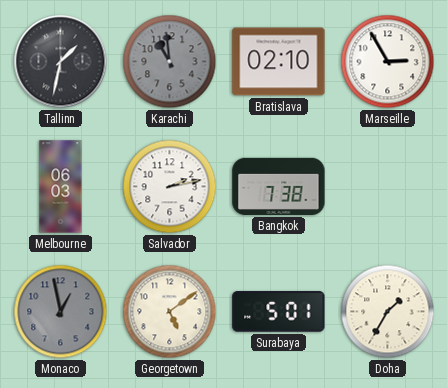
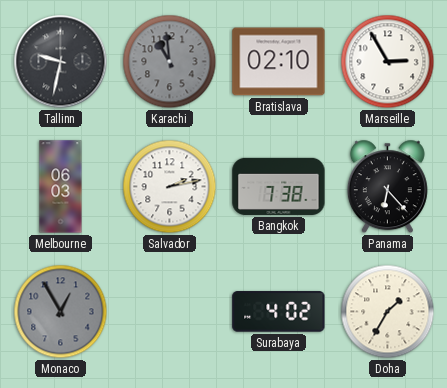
Tallinn: 1:32 -> 9:32 (61, 62)
Panama: none -> 6:23 (387, 187)
Monaco: 12:58 -> 12:55 (61, 312)
Georgetown: 5:09 -> none (170, 312)
Surabaya: 5:01 -> 4:02 (279, 312)
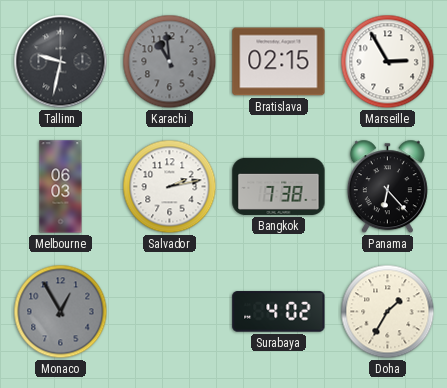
Bratislava: 02:10 -> 02:15 (279, 62)
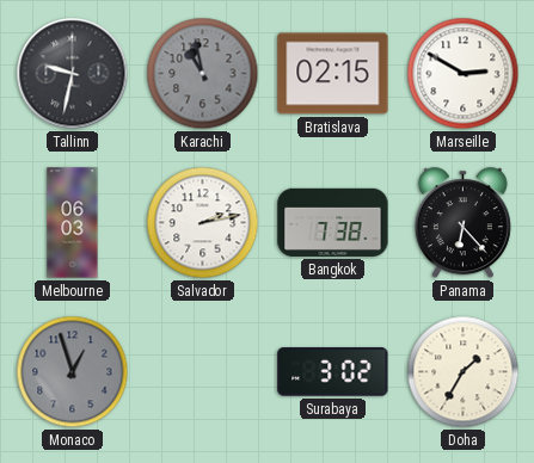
Karachi: 10:59 -> 10:58 (203, 74)
Marseille: 2:55 -> 2:50 (464, 74)
Monaco: 12:55 -> 12:57 (73, 372)
Surabaya: 4:02 -> 3:02 (333, 372)
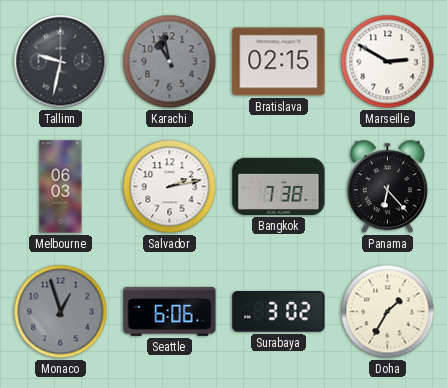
Seattle: none -> 6:06 (170, 311)
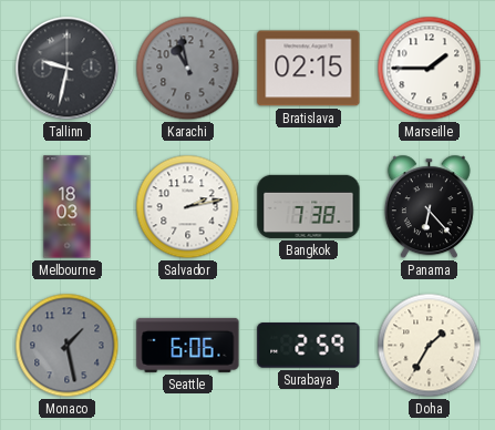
Marseille: 2:50 -> 1:45 (430, 69)
Melbourne: 06:03 -> 18:03 (68, 207)
Monaco: 12:57 -> 1:28 (68, 346)
Surabaya: 3:02 -> 2:59 (309, 346)
